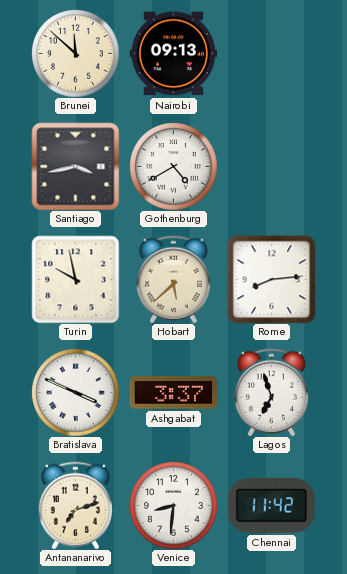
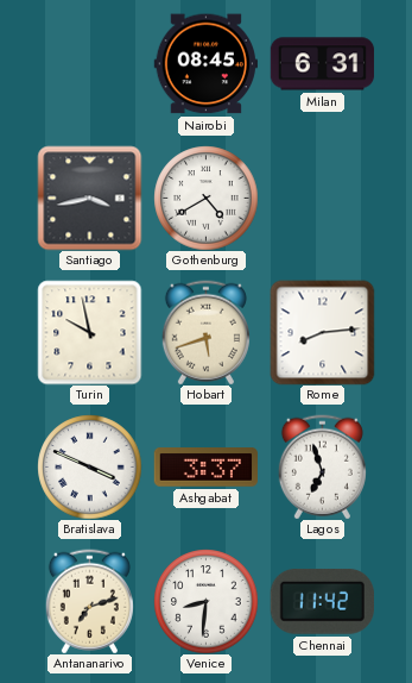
Brunei: 11:52 -> none (75, 53)
Nairobi: 09:13 -> 08:45 (205, 64)
Milan: none -> 6:31 (322, 64)
Hobart: 5:38 -> 5:42 (205, 332)
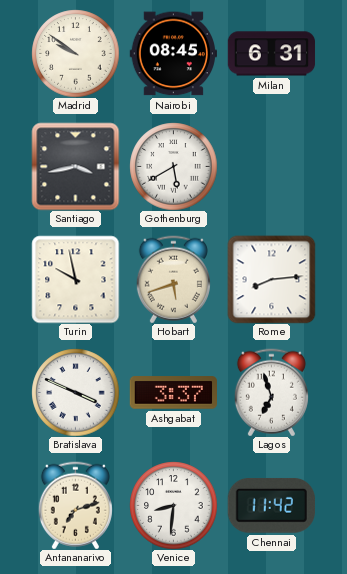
Madrid: none -> 9:51 (75, 53)
Gothenburg: 4:40 -> 5:40 (173, 166)
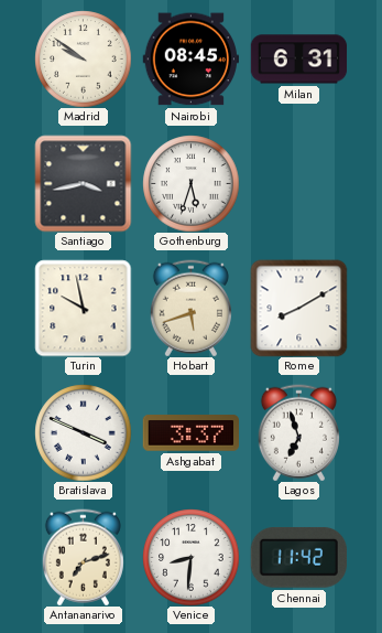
Gothenburg: 5:40 -> 5:33 (190, 183)
Rome: 8:14 -> 8:10 (298, 308)
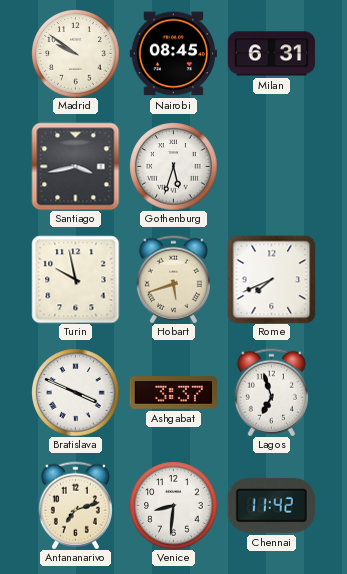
Rome: 8:10 -> 7:41 (271, 279)
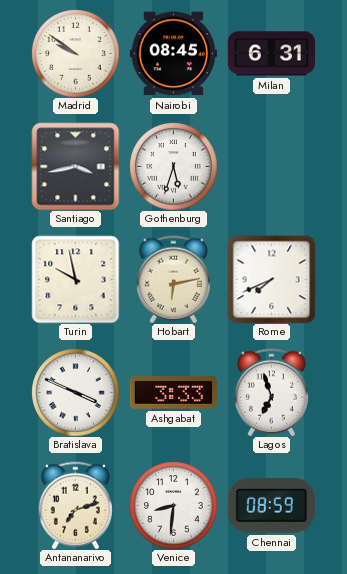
Hobart: 5:42 -> 6:13 (173, 279)
Ashgabat: 3:37 -> 3:33 (173, 393)
Chennai: 11:42 -> 08:59 (271, 505)
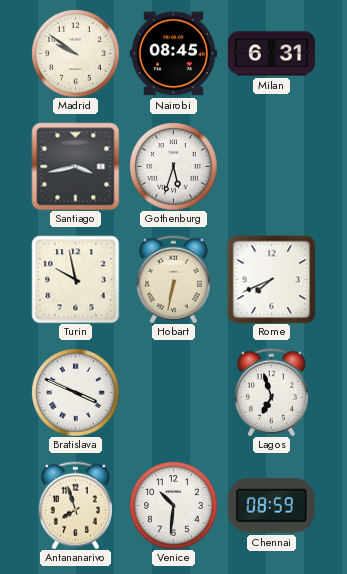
Hobart: 6:13 -> 6:32 (173, 279)
Ashgabat: 3:33 -> none (173, 393)
Antananarivo: 7:12 -> 7:57 (75, 505)
Venice: 8:31 -> 10:31 (173, 505)
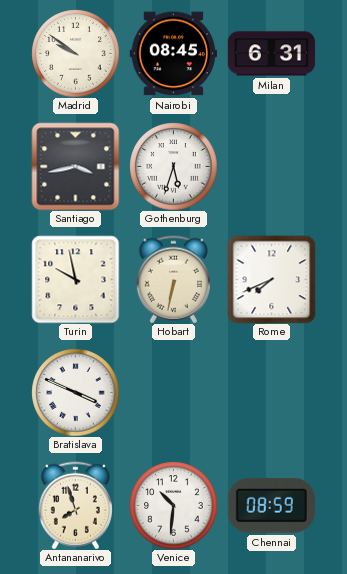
Lagos: 6:57 -> none (271, 392)
